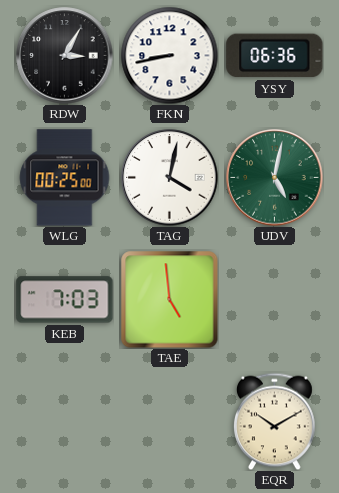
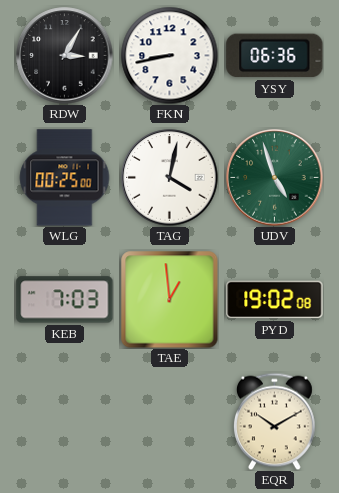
UDV: 5:02 -> 4:57 (275, 178)
TAE: 4:59 -> 12:59 (170, 300)
PYD: none -> 19:02 (275, 300)
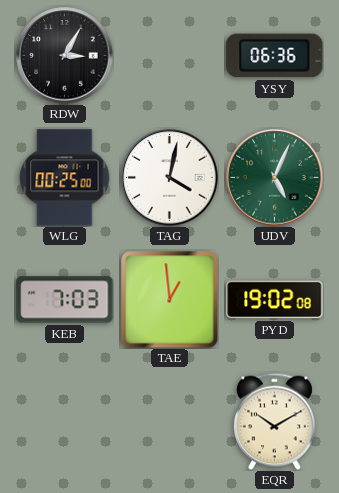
FKN: 8:43 -> none (169, 55)
UDV: 4:57 -> 5:04 (275, 178)
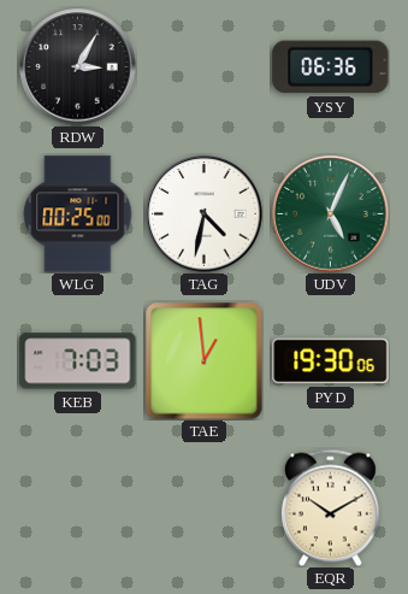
TAG: 4:02 -> 4:32 (205, 214)
PYD: 19:02 -> 19:30 (331, 361)
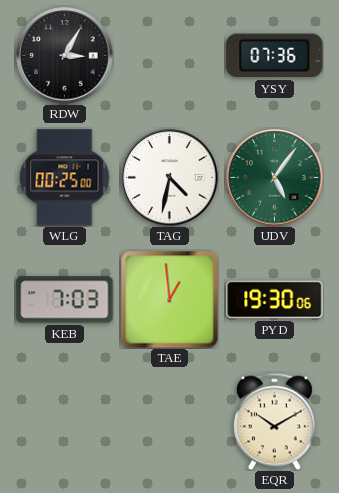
YSY: 06:36 -> 07:36 (275, 56)
UDV: 5:04 -> 5:06 (275, 178)
